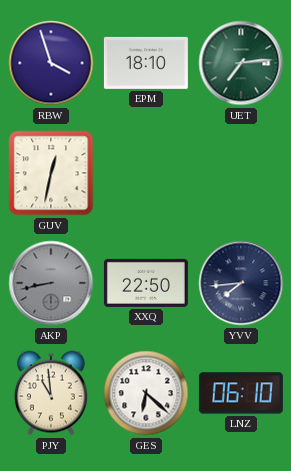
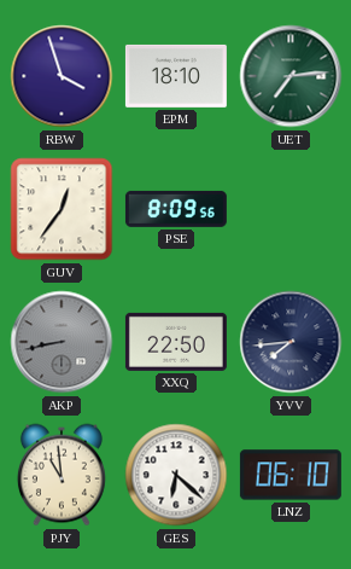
GUV: 12:32 -> 12:36 (62, 209)
PSE: none -> 8:09 (176, 209)
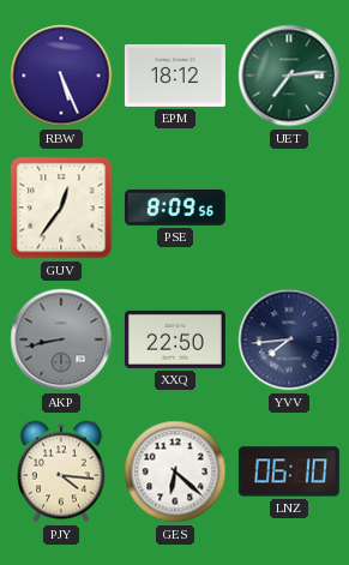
RBW: 3:57 -> 5:26 (61, 76)
EPM: 18:10 -> 18:12 (175, 76)
PJY: 10:59 -> 4:16 (61, 471)
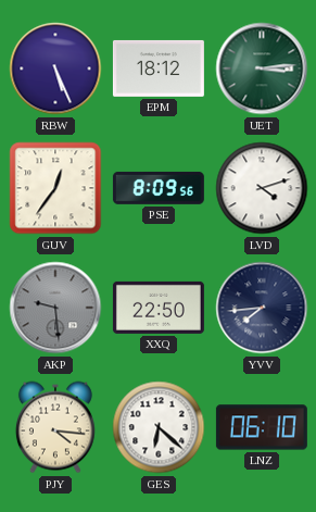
UET: 7:14 -> 3:14 (262, 68)
LVD: none -> 4:12 (262, 188)
AKP: 8:43 -> 9:29 (55, 308)
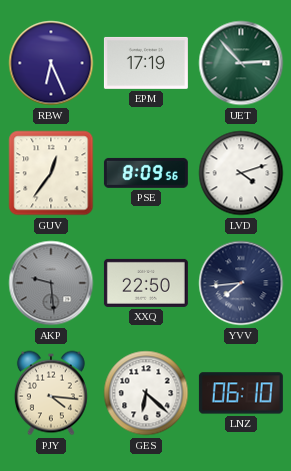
RBW: 5:26 -> 6:26 (51, 63)
EPM: 18:12 -> 17:19 (146, 63)
UET: 3:14 -> 2:53 (241, 63)
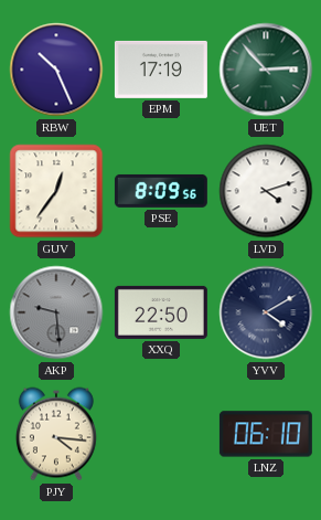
RBW: 6:26 -> 10:26 (56, 70)
YVV: 7:44 -> 4:10 (266, 312)
GES: 6:22 -> none (146, 393)
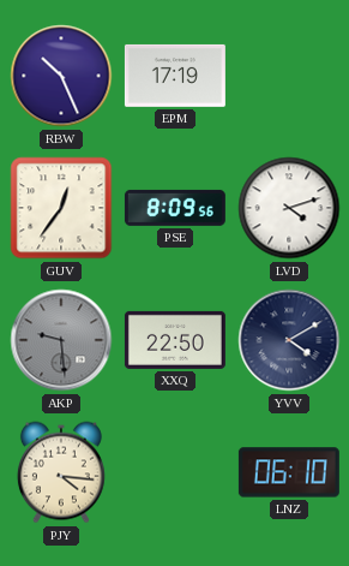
UET: 2:53 -> none (266, 70)
